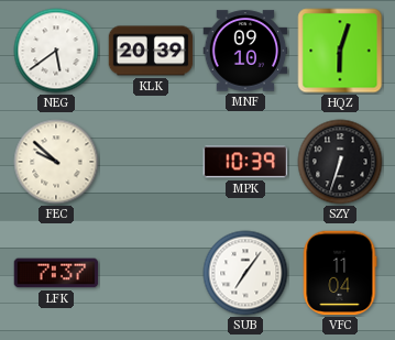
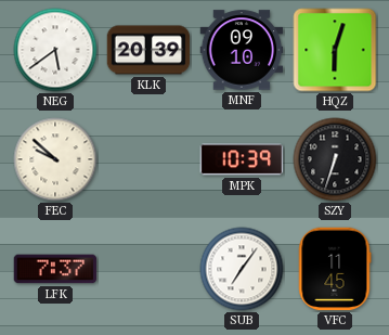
VFC: 11:04 -> 11:45 (335, 269)
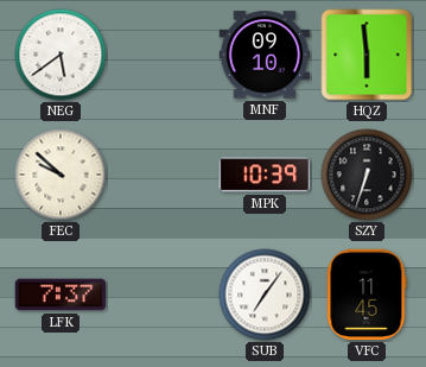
KLK: 20:39 -> none (148, 50)
HQZ: 6:03 -> 5:59 (367, 55)
